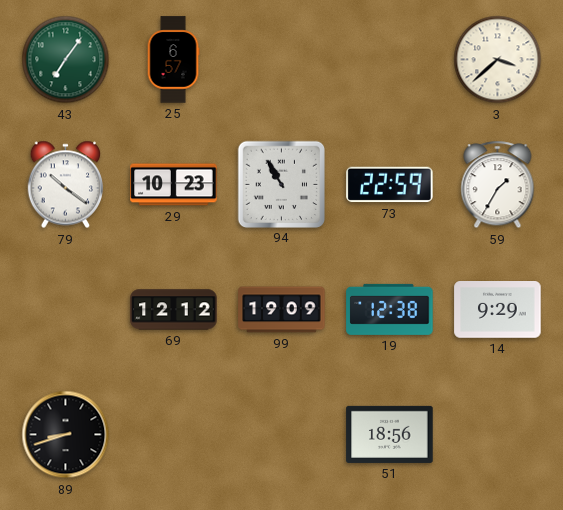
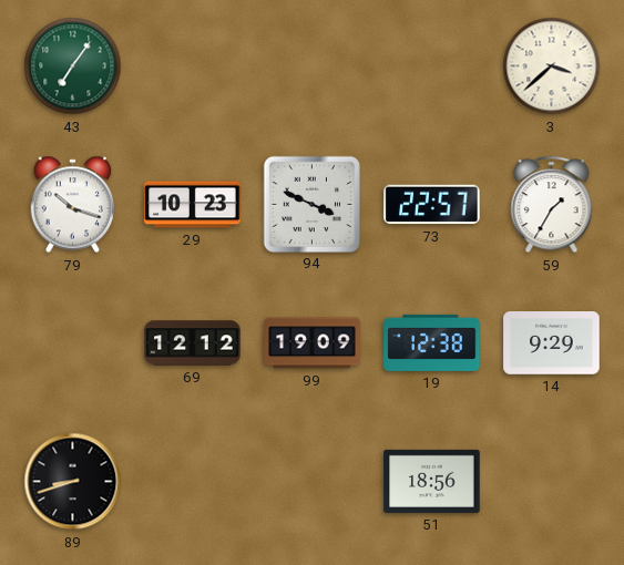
25: 6:57 -> none (173, 60)
79: 10:21 -> 10:18 (73, 205)
94: 10:55 -> 3:49 (311, 204)
73: 22:59 -> 22:57 (432, 205)
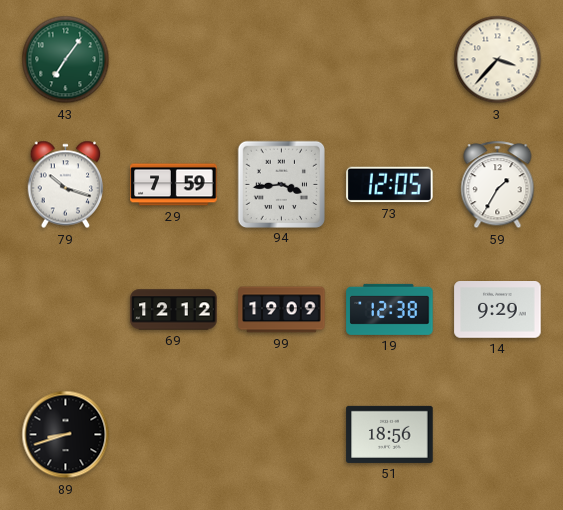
3: 3:38 -> 3:37 (498, 60)
29: 10:23 -> 7:59 (174, 185)
94: 3:49 -> 3:44 (281, 184)
73: 22:57 -> 12:05 (390, 185)
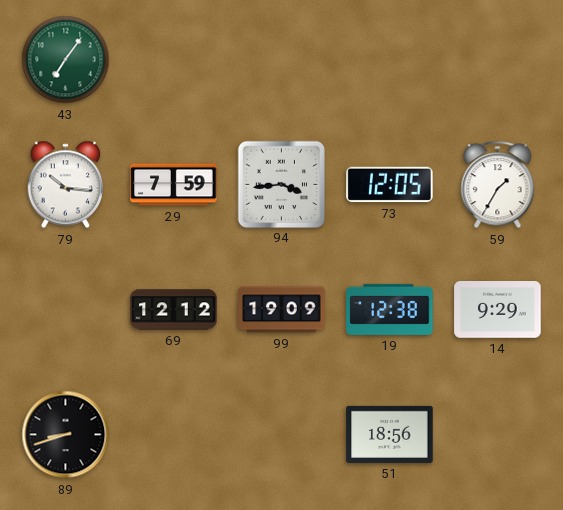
3: 3:37 -> none (498, 60)
79: 10:18 -> 10:16 (66, 185)
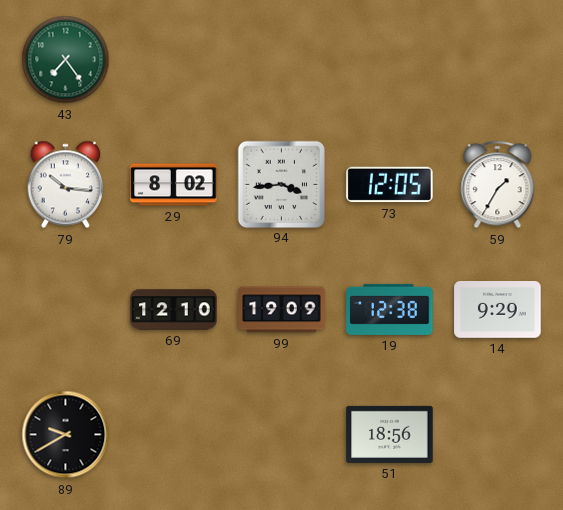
43: 7:06 -> 7:24 (66, 60)
29: 7:59 -> 8:02 (174, 185)
69: 12:12 -> 12:10 (174, 310)
89: 8:42 -> 9:40 (66, 435)
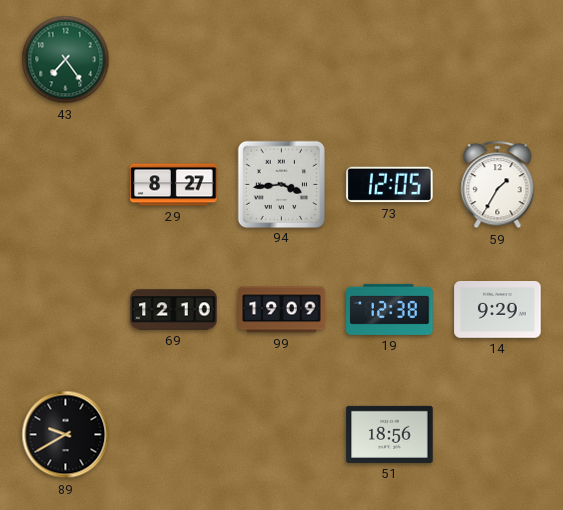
79: 10:16 -> none (66, 185)
29: 8:02 -> 8:27 (174, 185)
